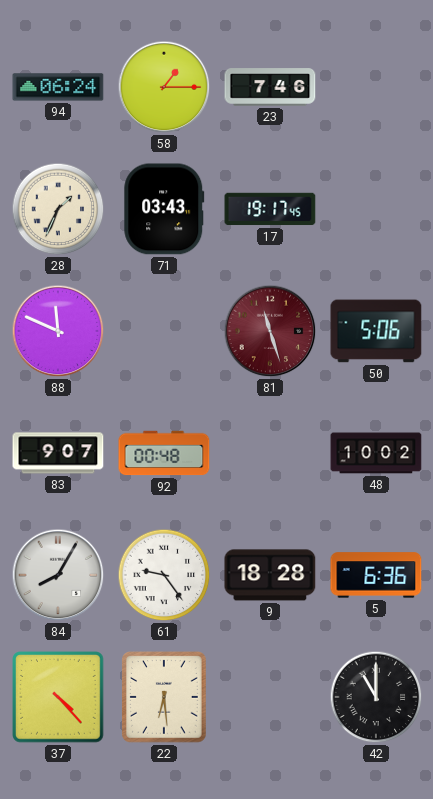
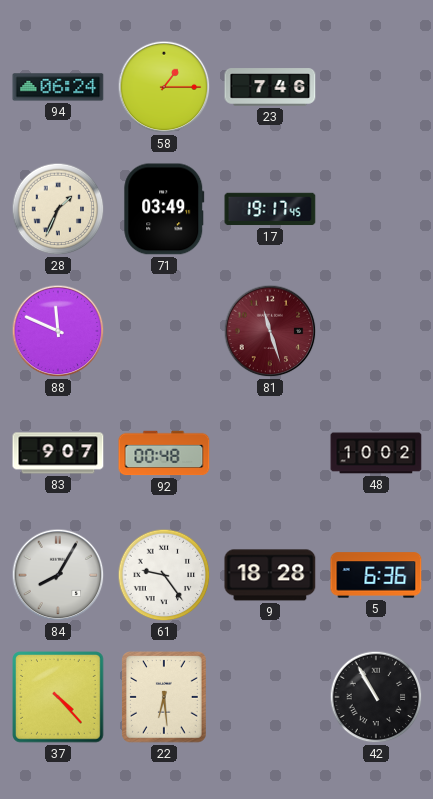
71: 03:43 -> 03:49 (164, 209)
50: 5:06 -> none (376, 331)
42: 11:00 -> 10:55 (376, 697)
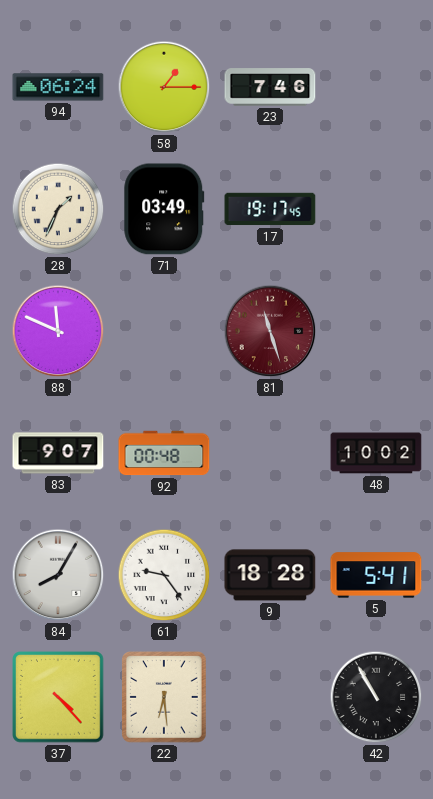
5: 6:36 -> 5:41 (376, 575)
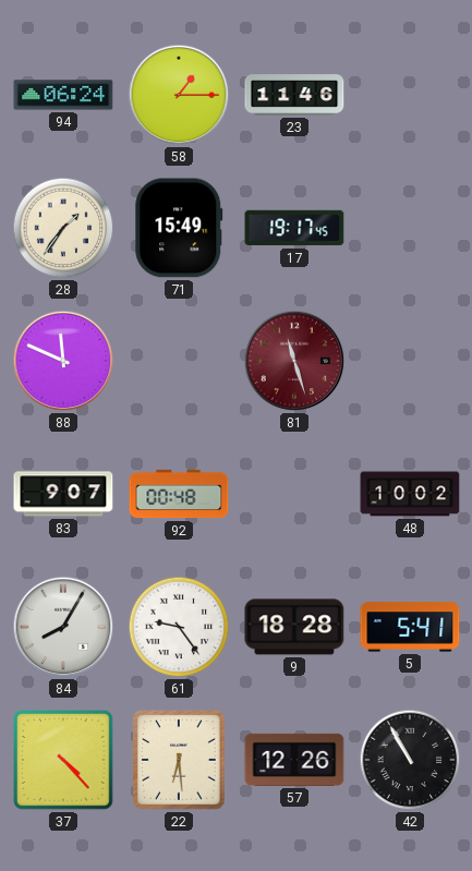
23: 7:46 -> 11:46 (294, 95)
28: 1:34 -> 1:36 (63, 228)
71: 03:49 -> 15:49 (179, 228)
57: none -> 12:26 (294, 760)
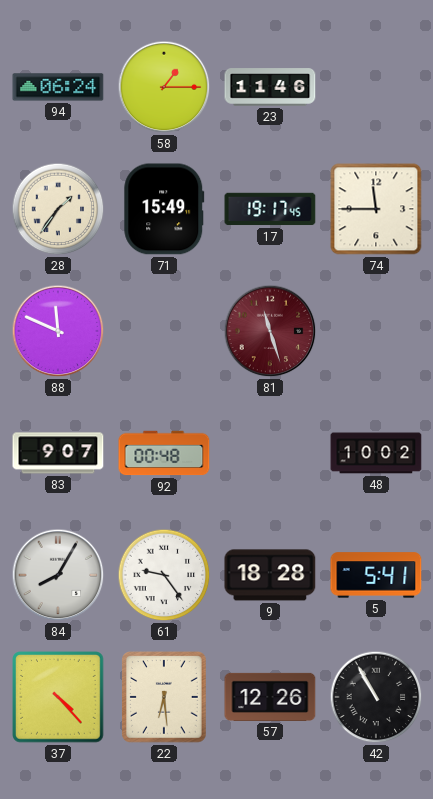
74: none -> 11:45 (376, 209)
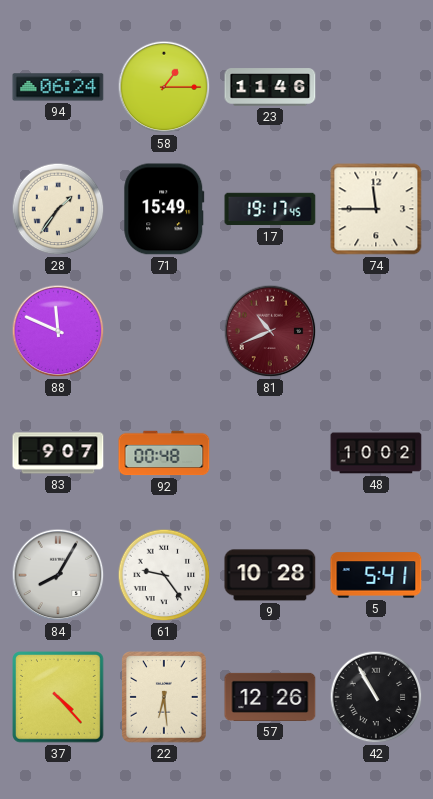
81: 11:27 -> 10:41 (270, 331)
9: 18:28 -> 10:28 (270, 575)
